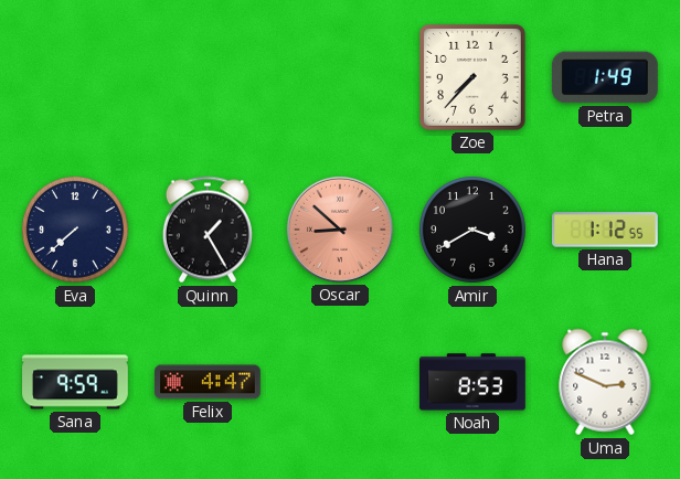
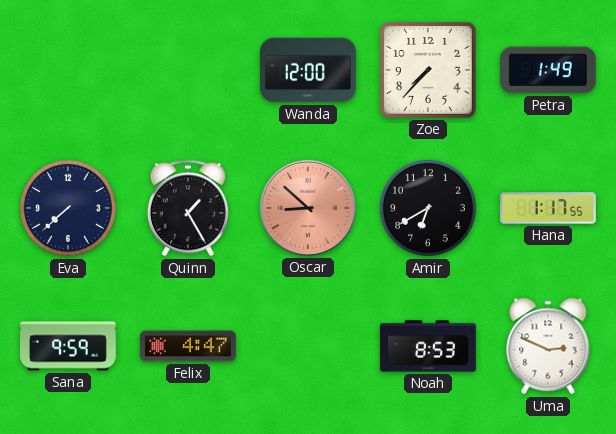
Wanda: none -> 12:00 (309, 70)
Amir: 3:40 -> 6:40 (429, 209)
Hana: 1:12 -> 1:17 (549, 208)
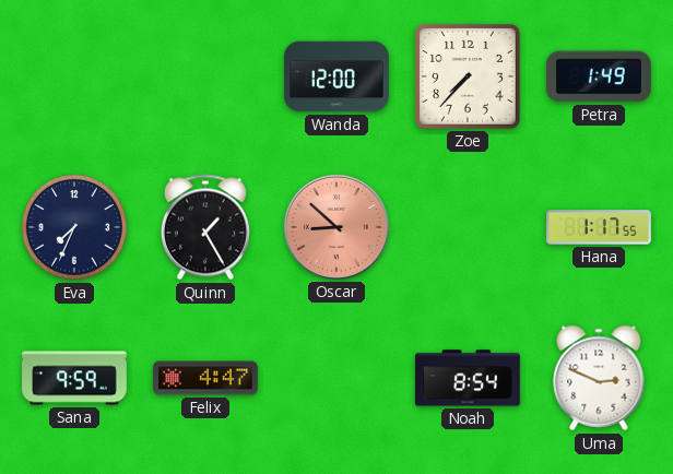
Eva: 7:38 -> 7:34 (75, 228)
Amir: 6:40 -> none (429, 209)
Noah: 8:53 -> 8:54 (468, 378)
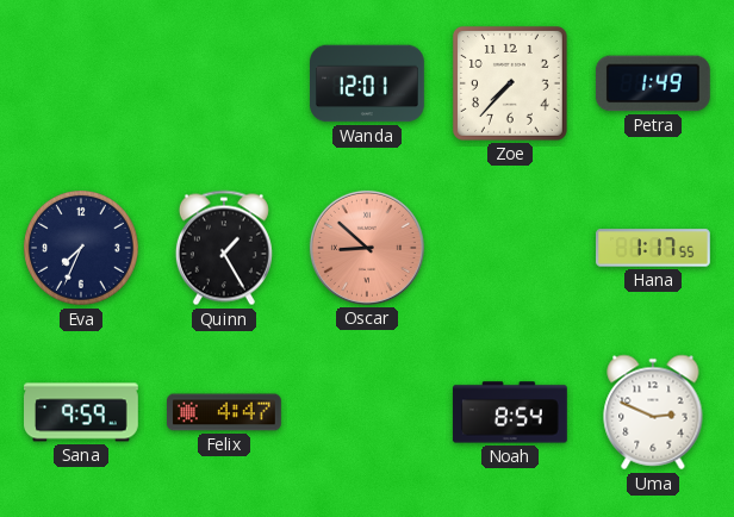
Wanda: 12:00 -> 12:01 (368, 83)
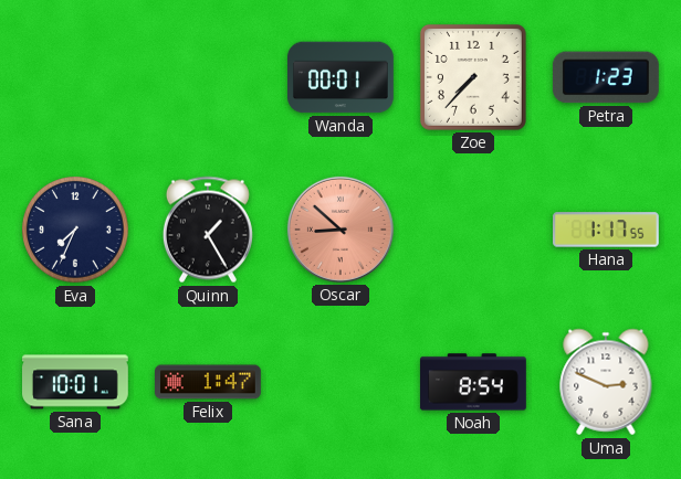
Wanda: 12:01 -> 00:01 (342, 77)
Petra: 1:49 -> 1:23 (606, 77)
Sana: 9:59 -> 10:01 (76, 382)
Felix: 4:47 -> 1:47 (209, 382)
